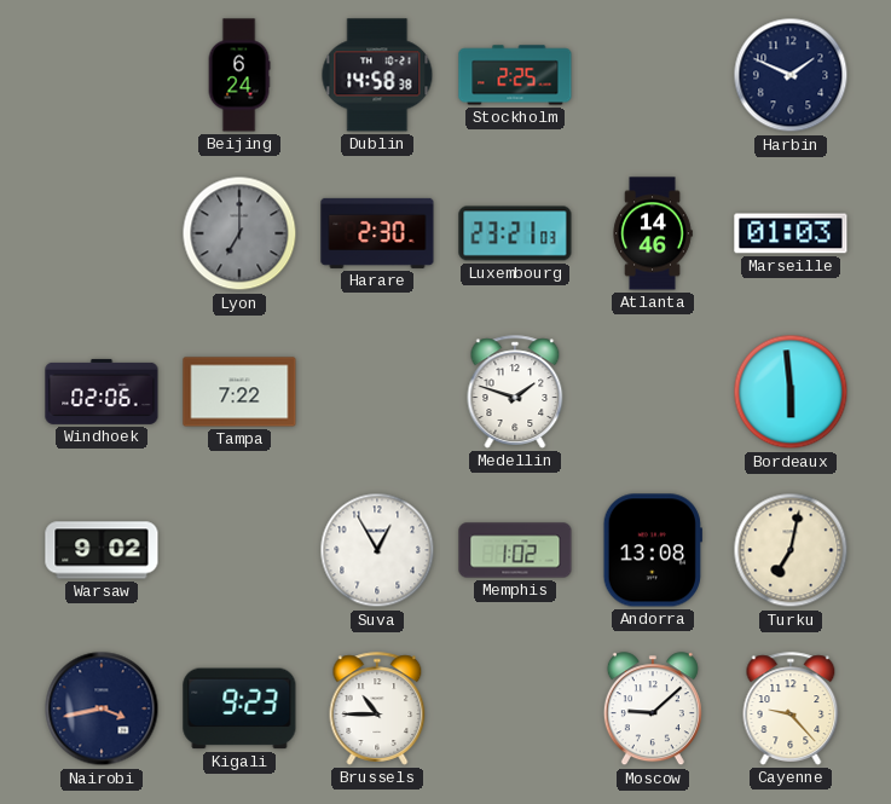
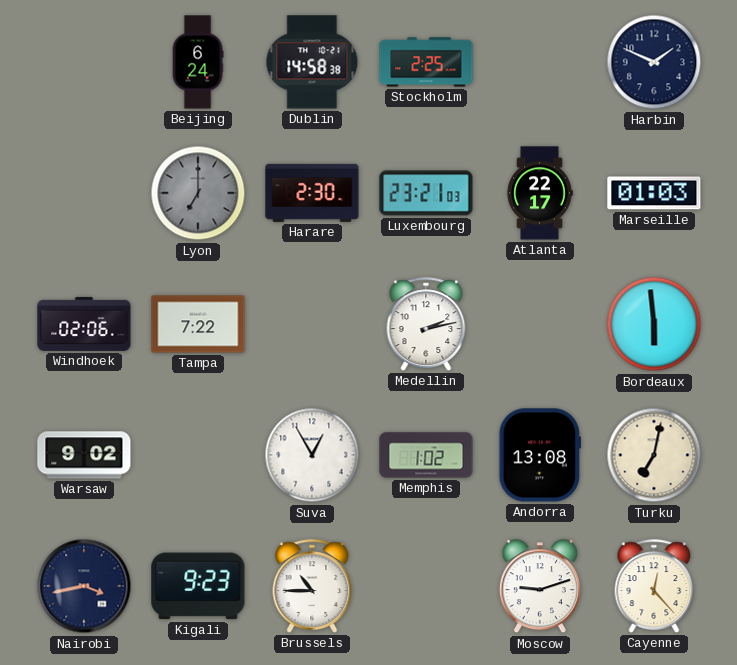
Atlanta: 14:46 -> 22:17 (540, 193)
Medellin: 1:48 -> 2:13 (426, 324)
Moscow: 9:08 -> 9:12 (540, 587)
Cayenne: 9:23 -> 12:23 (654, 586)
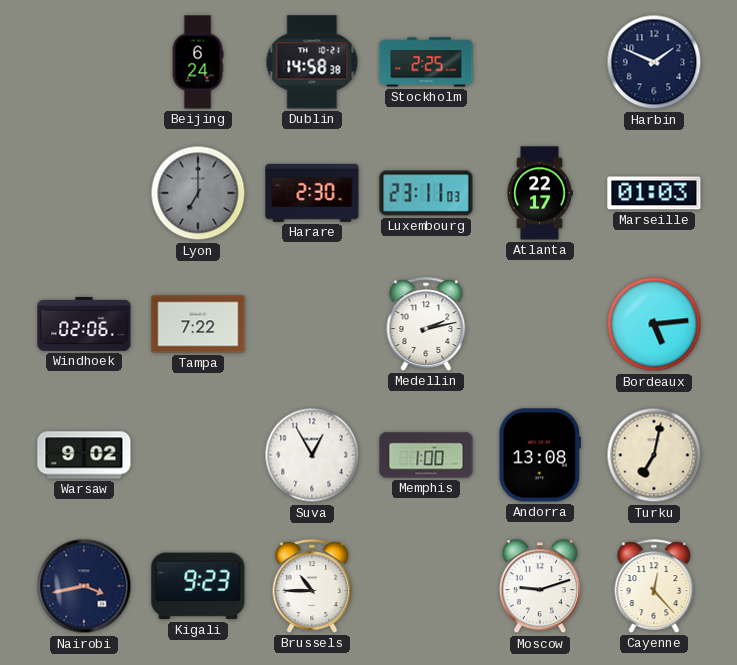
Luxembourg: 23:21 -> 23:11 (426, 193)
Bordeaux: 5:59 -> 5:14 (654, 324)
Memphis: 1:02 -> 1:00 (426, 455)
